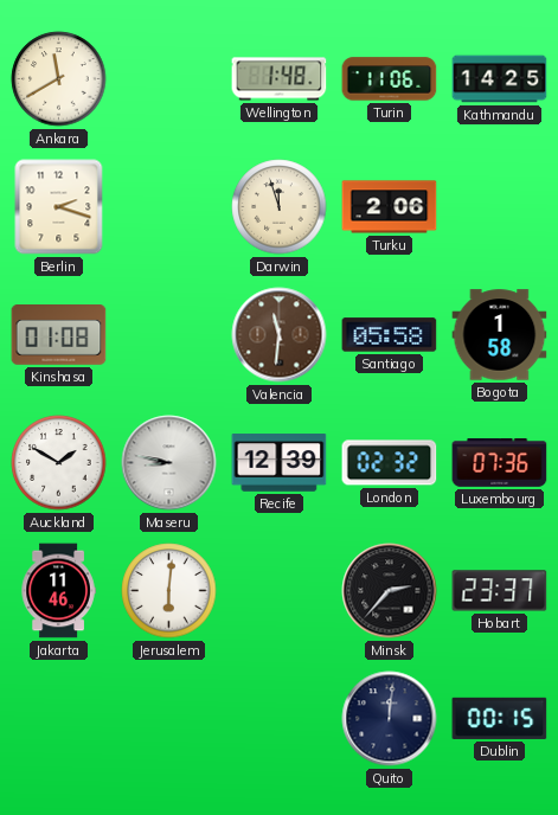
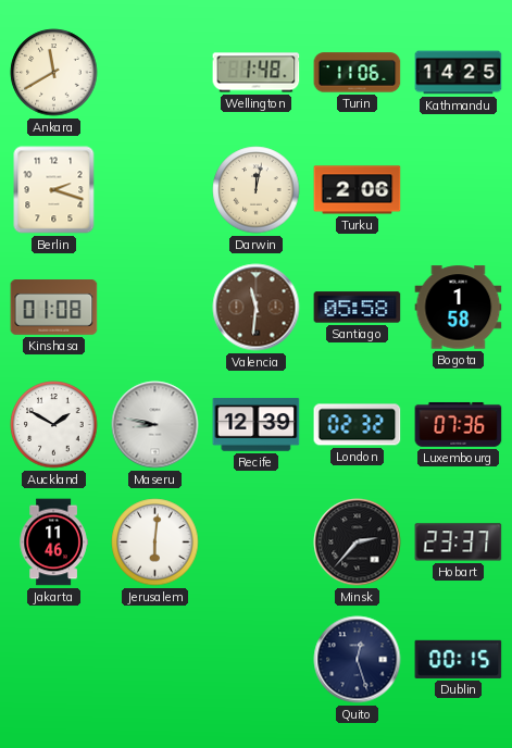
Darwin: 11:57 -> 12:02 (257, 190)
Quito: 12:01 -> 12:27 (358, 660)
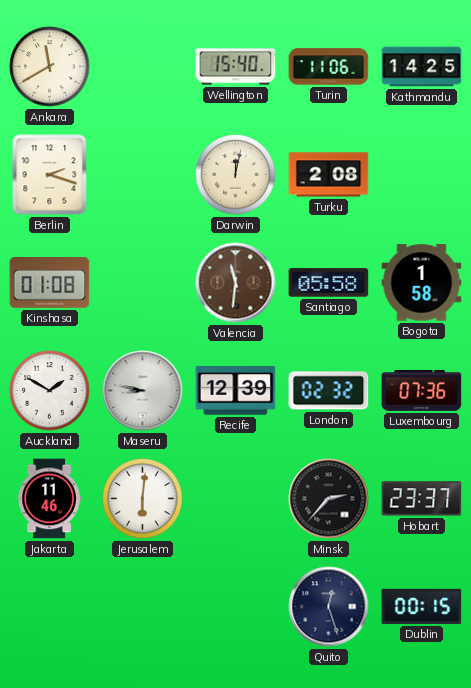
Wellington: 1:48 -> 15:40 (236, 67)
Turku: 2:06 -> 2:08 (329, 175)
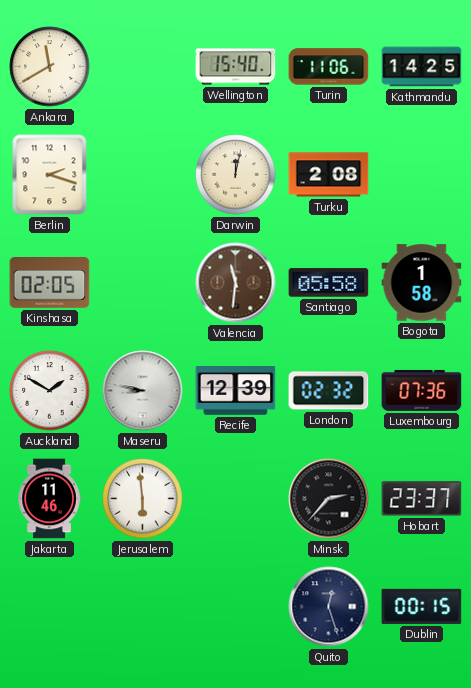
Kinshasa: 01:08 -> 02:05 (50, 283)
Jerusalem: 6:01 -> 5:59 (143, 499)
